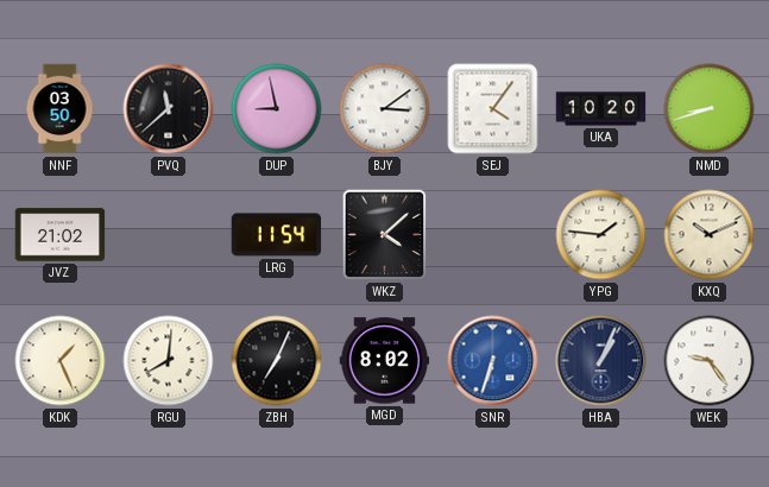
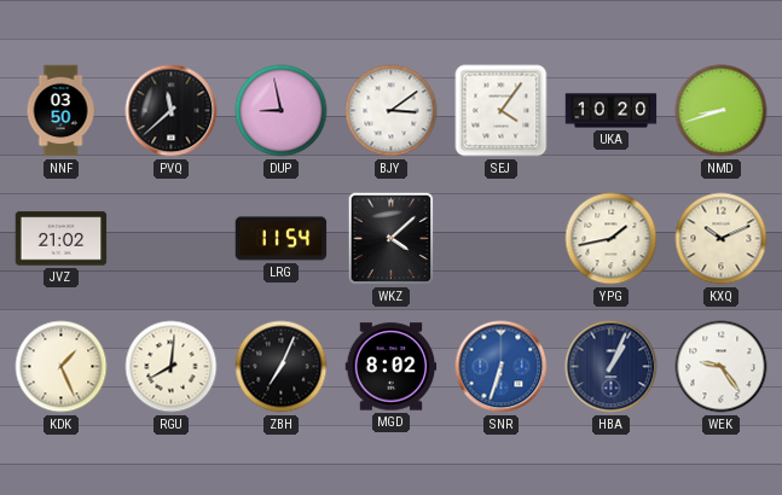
YPG: 1:46 -> 1:43 (612, 239)
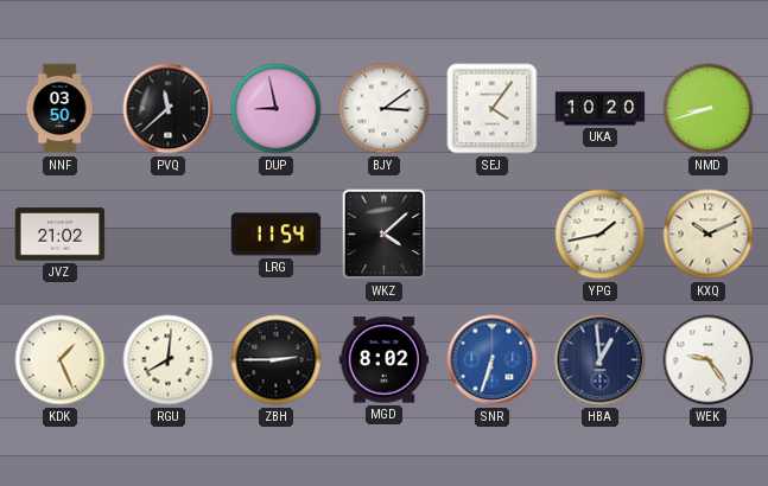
ZBH: 7:04 -> 2:45 (277, 360)
HBA: 1:04 -> 12:59 (601, 360)
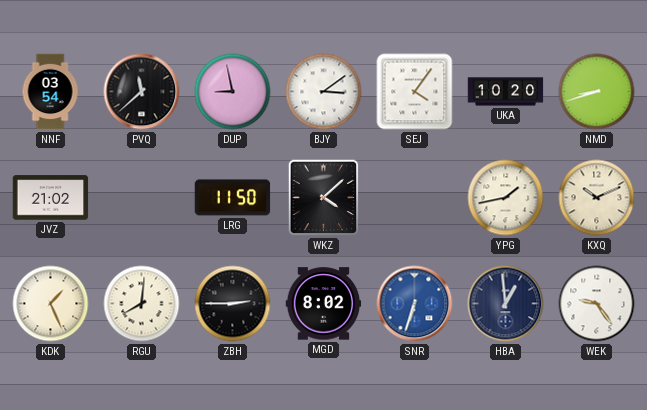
NNF: 03:50 -> 03:54 (50, 92)
LRG: 11:54 -> 11:50 (233, 198)
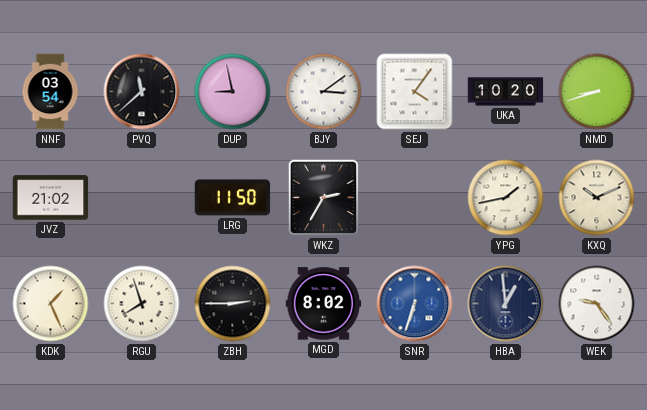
WKZ: 4:08 -> 2:35 (324, 198)
RGU: 8:01 -> 7:57 (142, 304)
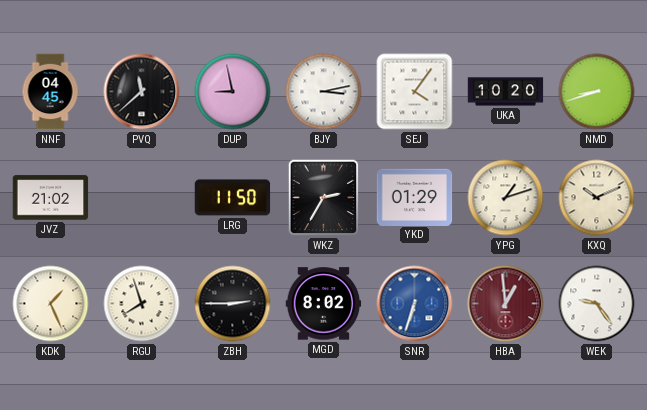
NNF: 03:54 -> 04:45 (50, 92)
BJY: 3:09 -> 3:13 (324, 92)
YKD: none -> 01:29 (415, 197)
YPG: 1:43 -> 1:12 (506, 198)
HBA dial: navy -> burgundy (506, 304)
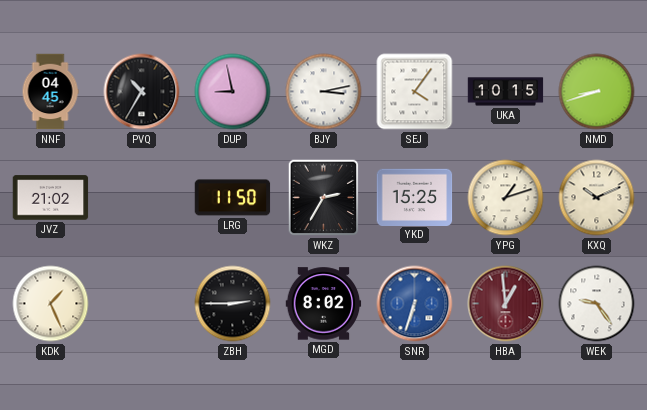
PVQ: 11:38 -> 10:35 (142, 92)
UKA: 10:20 -> 10:15 (506, 92)
YKD: 01:29 -> 15:25 (415, 197)
RGU: 7:57 -> none (142, 304)
